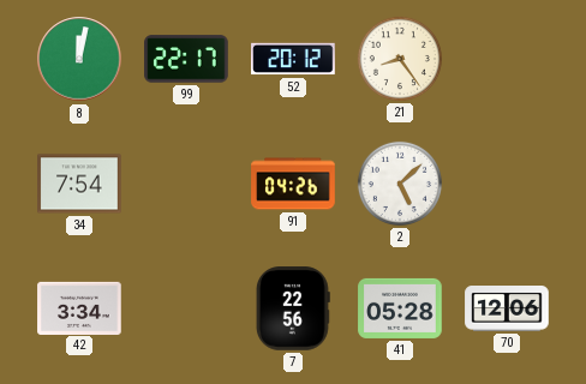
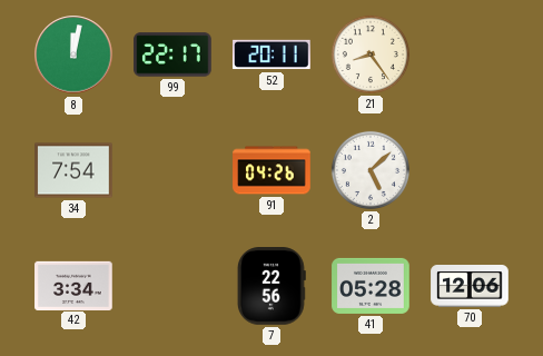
52: 20:12 -> 20:11 (271, 55)
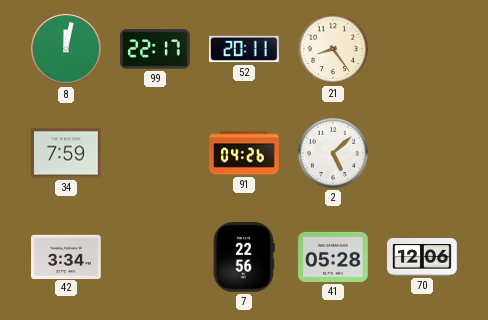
34: 7:54 -> 7:59 (66, 153)
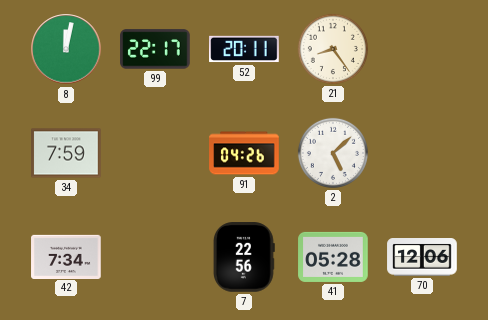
42: 3:34 -> 7:34 (66, 256)
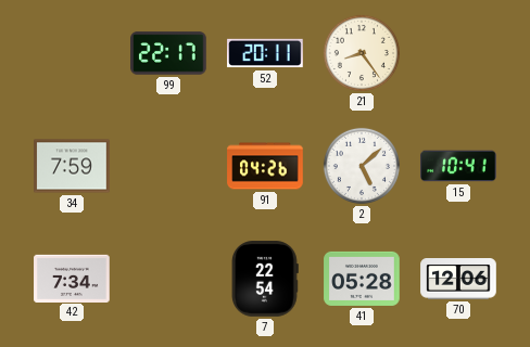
8: 12:02 -> none (66, 49)
15: none -> 10:41 (458, 166)
7: 22:56 -> 22:54 (265, 279)
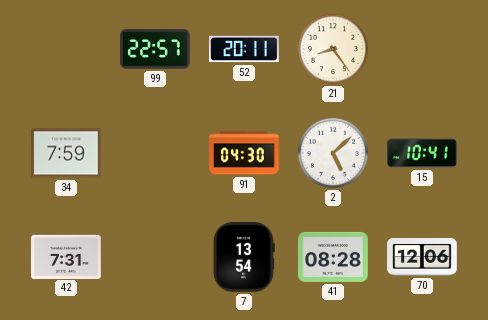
99: 22:17 -> 22:57 (155, 49)
91: 04:26 -> 04:30 (244, 153)
42: 7:34 -> 7:31 (66, 256)
7: 22:54 -> 13:54 (244, 257)
41: 05:28 -> 08:28 (333, 257)
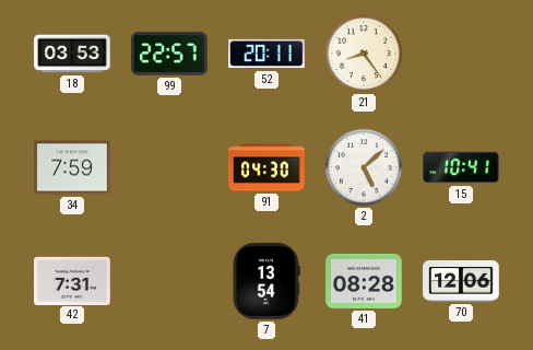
18: none -> 03:53 (72, 54)
